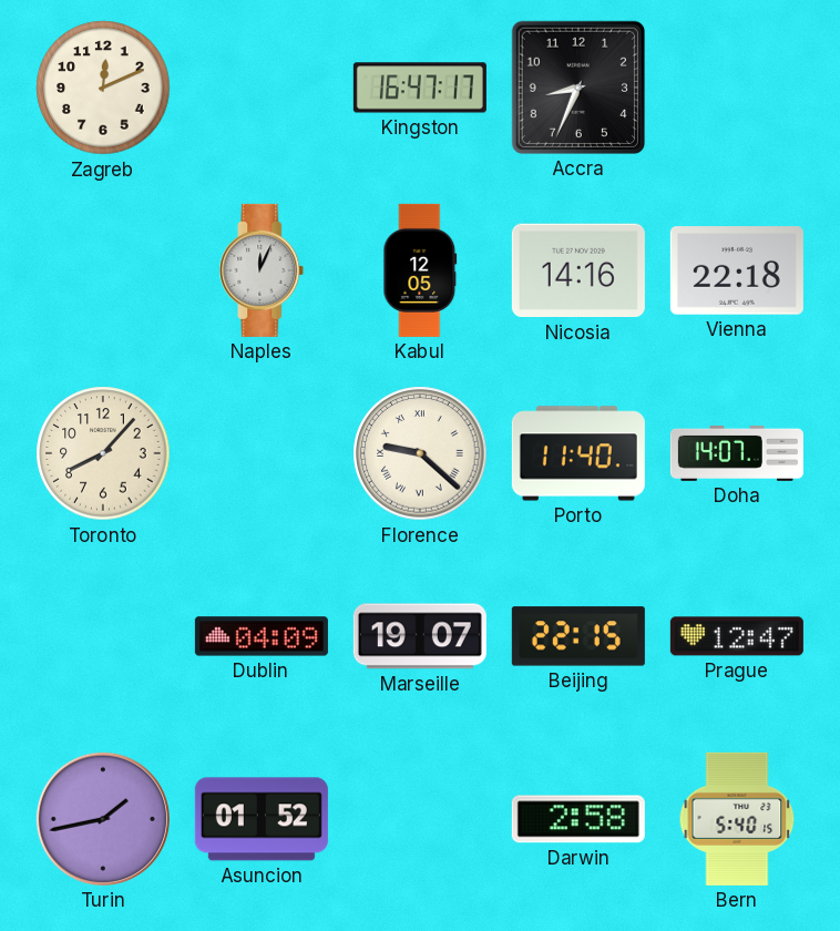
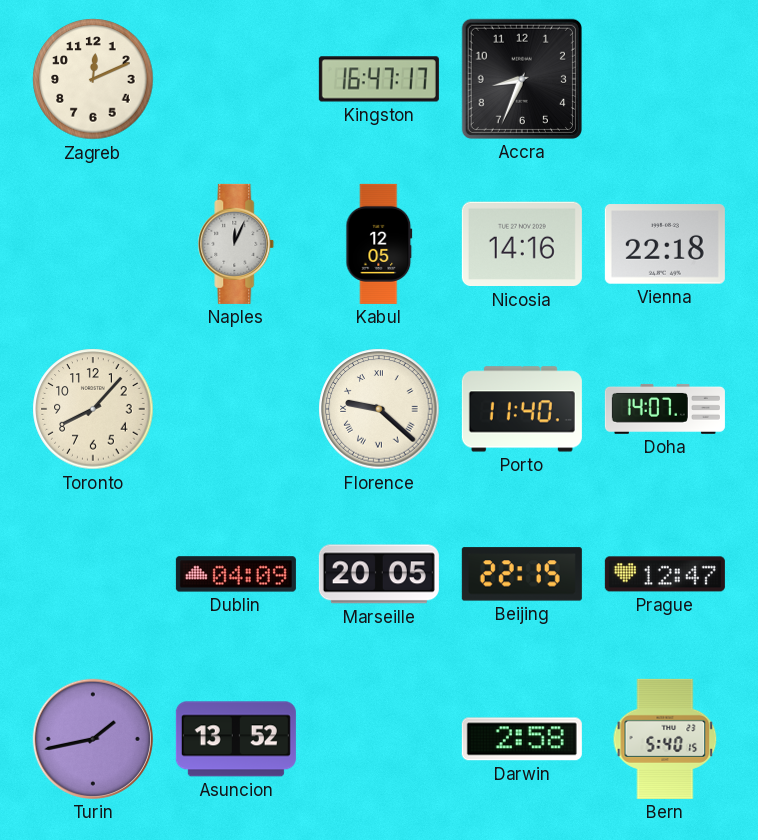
Marseille: 19:07 -> 20:05 (379, 574)
Asuncion: 01:52 -> 13:52 (236, 739)
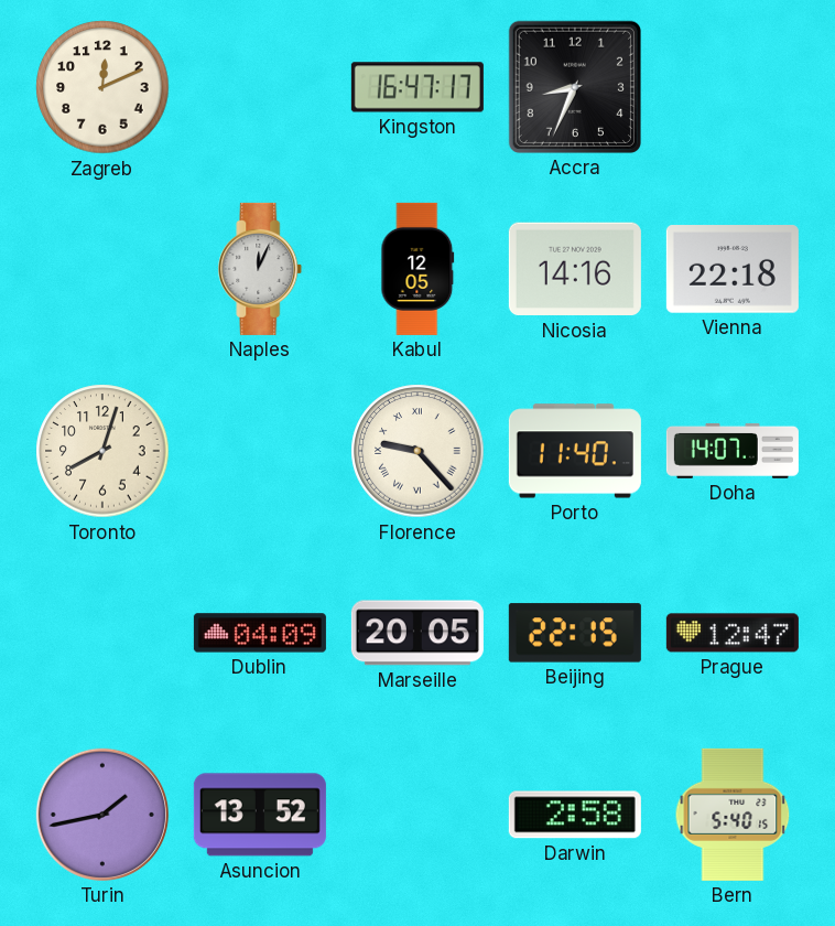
Toronto: 8:07 -> 8:03 (102, 451)
Florence: 9:22 -> 9:23 (417, 451)
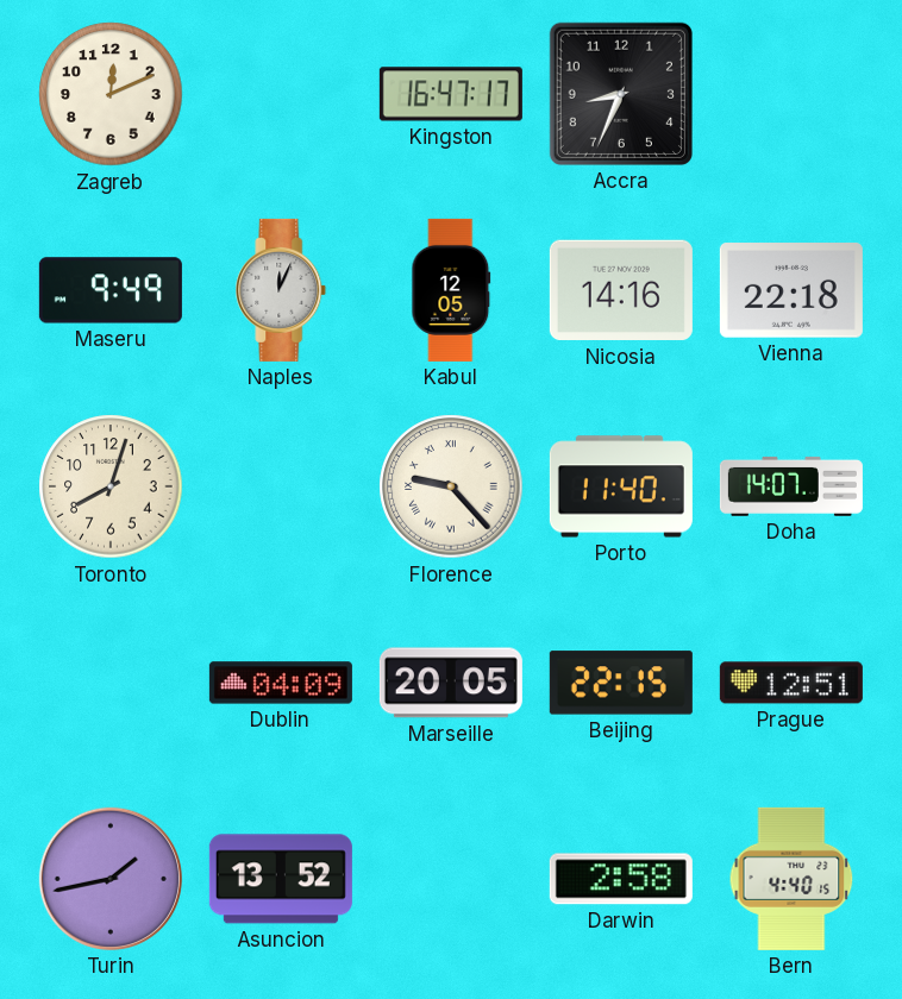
Maseru: none -> 9:49 (111, 290)
Prague: 12:47 -> 12:51 (791, 683)
Bern: 5:40 -> 4:40 (791, 879)
